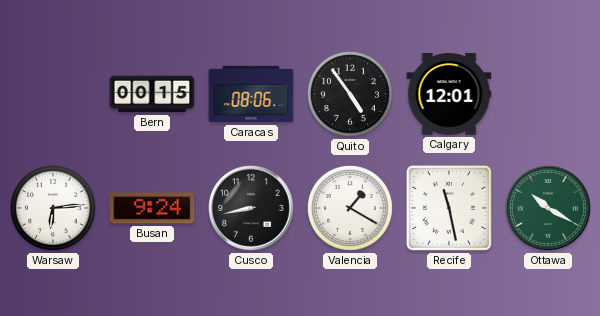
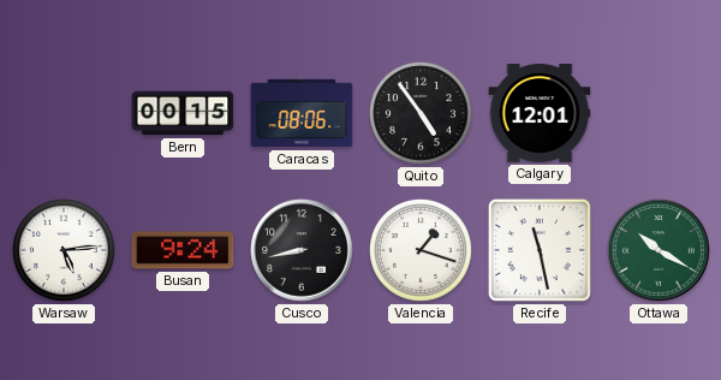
Warsaw: 6:14 -> 5:14 (65, 251)
Valencia: 1:20 -> 1:18 (422, 251)
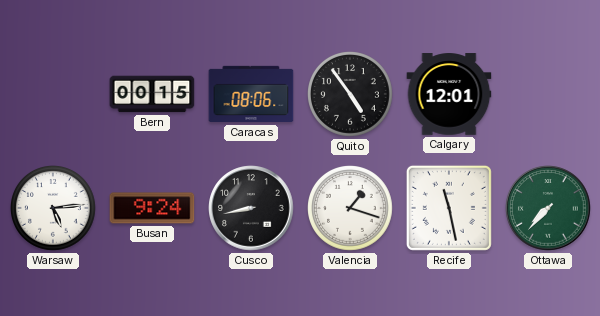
Ottawa: 10:20 -> 7:37 (548, 208)
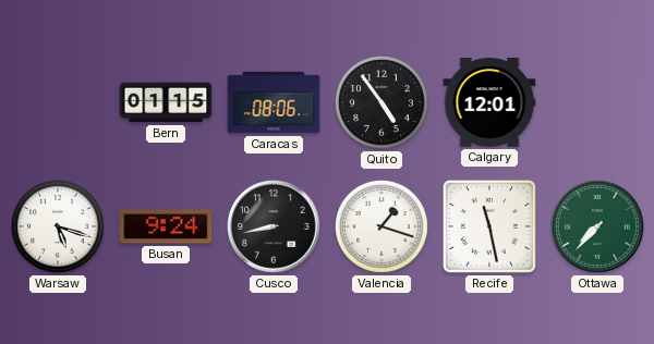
Bern: 00:15 -> 01:15 (166, 102)
Warsaw: 5:14 -> 5:18 (59, 228)
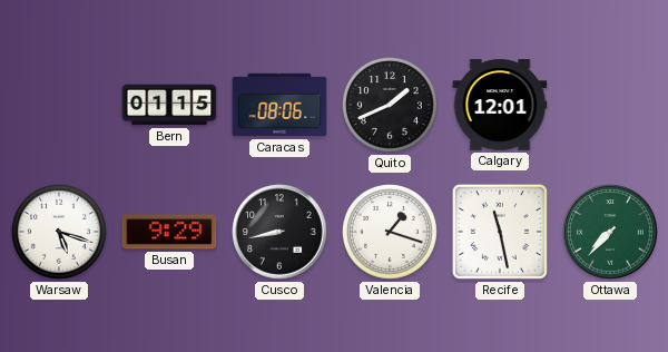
Quito: 4:54 -> 1:41 (391, 106)
Busan: 9:24 -> 9:29 (169, 232)
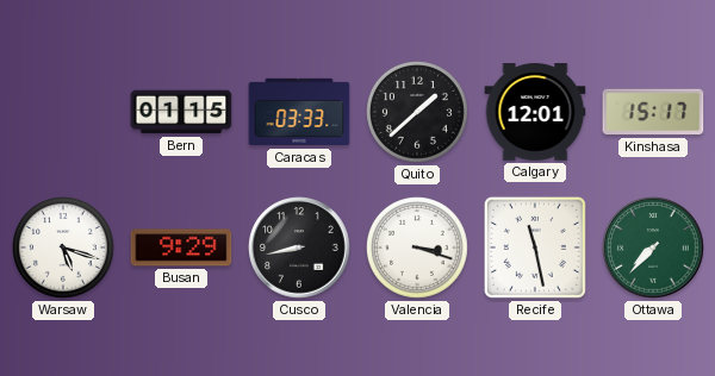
Caracas: 08:06 -> 03:33 (299, 112)
Quito: 1:41 -> 1:38 (418, 113)
Kinshasa: none -> 15:17 (653, 112)
Valencia: 1:18 -> 3:18 (418, 249)
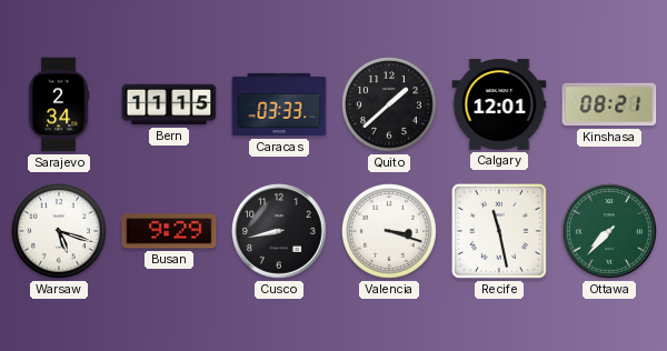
Sarajevo: none -> 2:34 (59, 104)
Bern: 01:15 -> 11:15 (169, 104)
Kinshasa: 15:17 -> 08:21 (609, 104)
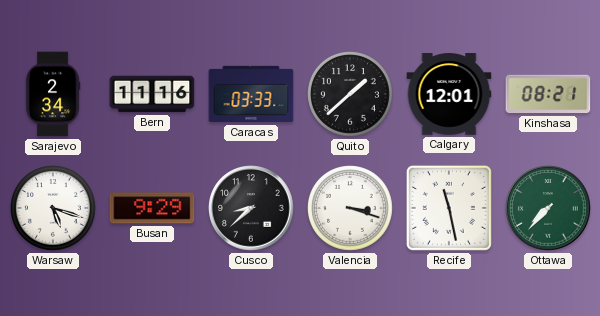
Bern: 11:15 -> 11:16 (152, 94)
Cusco: 8:43 -> 8:38 (251, 208)
